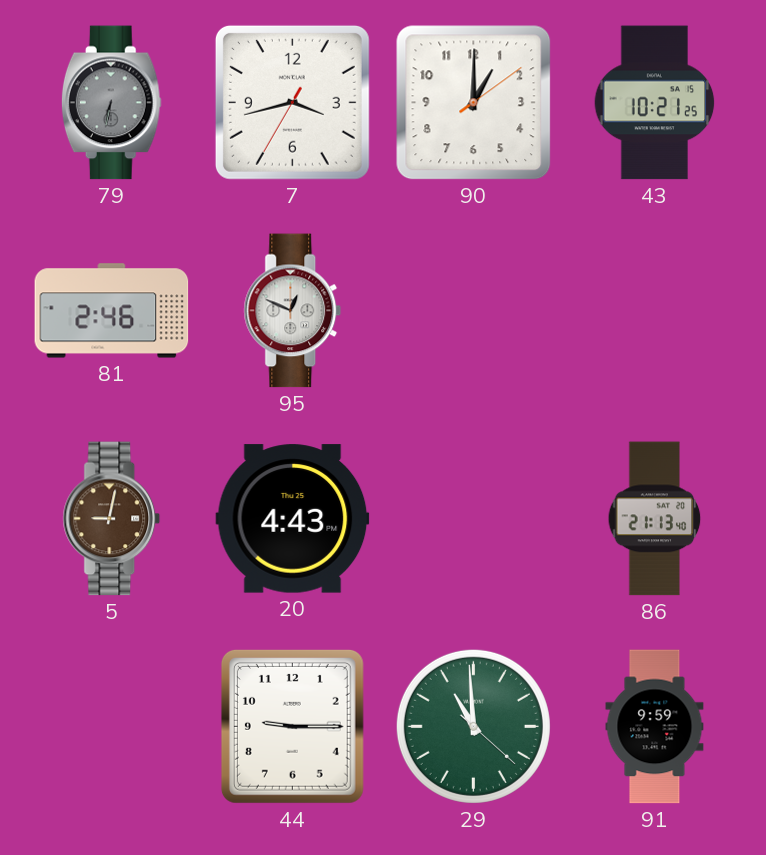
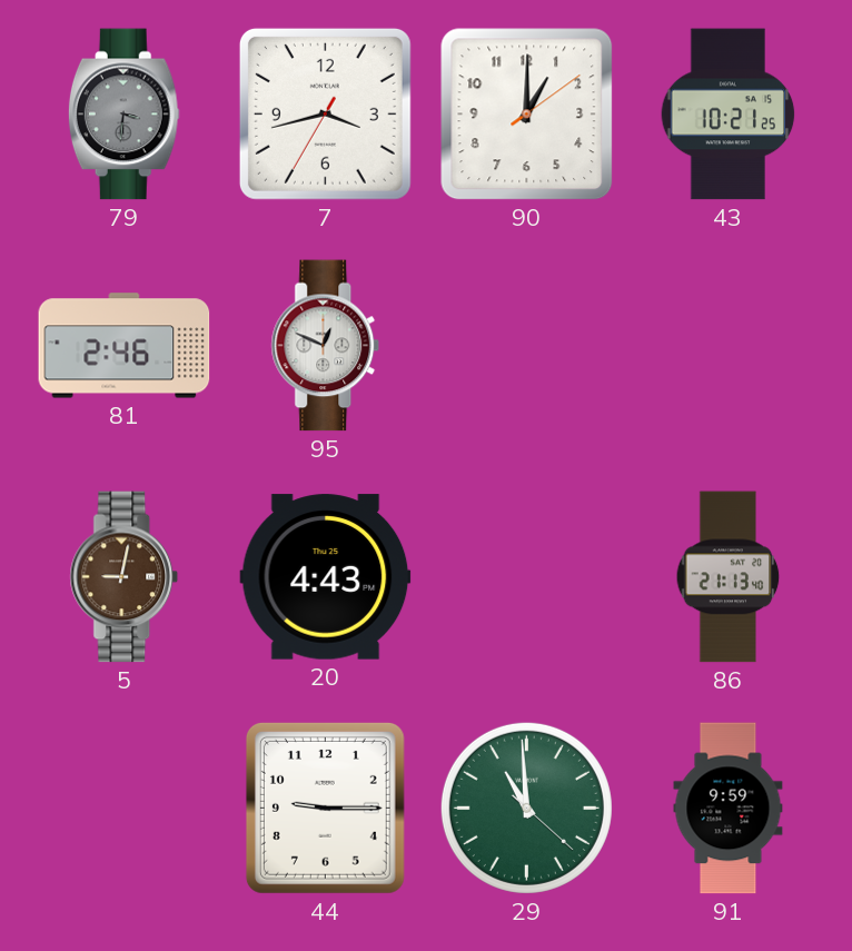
79: 6:32 -> 3:31 (123, 115)
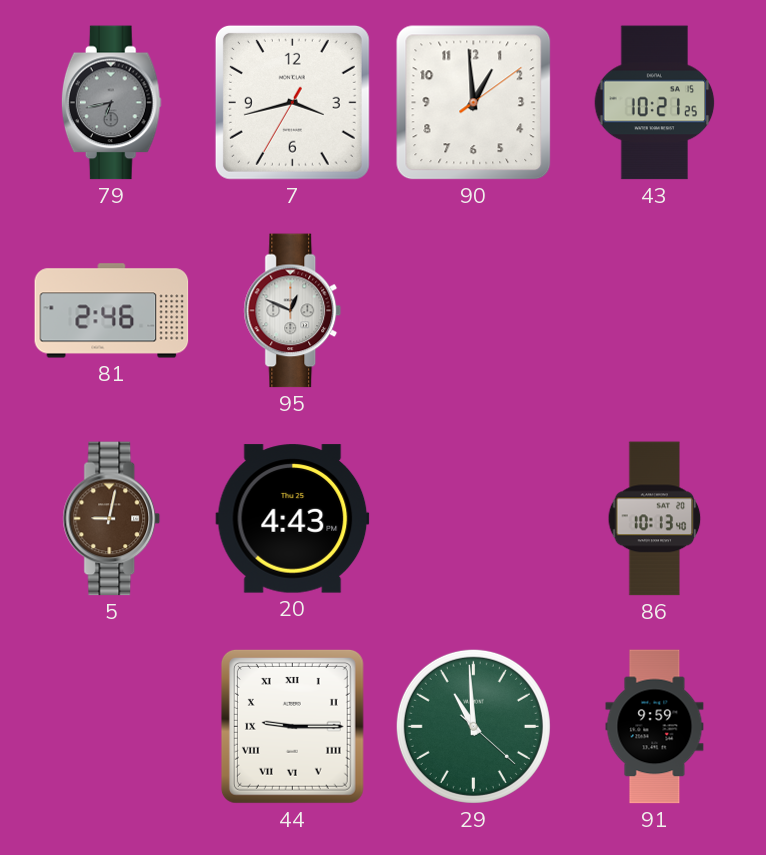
79: 3:31 -> 6:43 (111, 103)
90: 1:00 -> 12:59 (474, 103)
86: 21:13 -> 10:13 (655, 519)
44 numerals: Arabic -> Roman (292, 726)
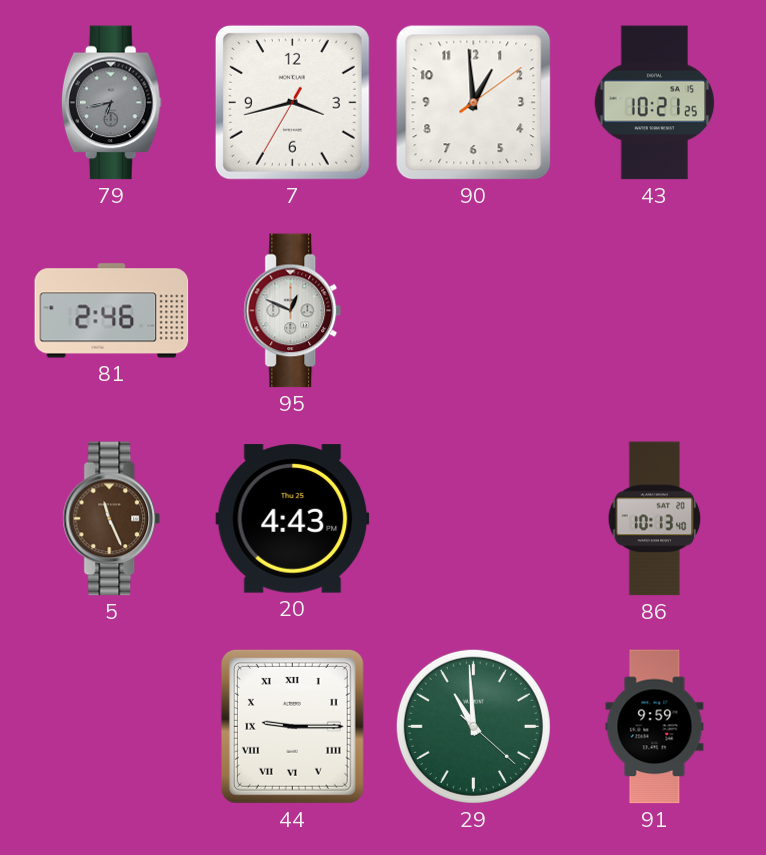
5: 9:02 -> 11:26 (112, 519)
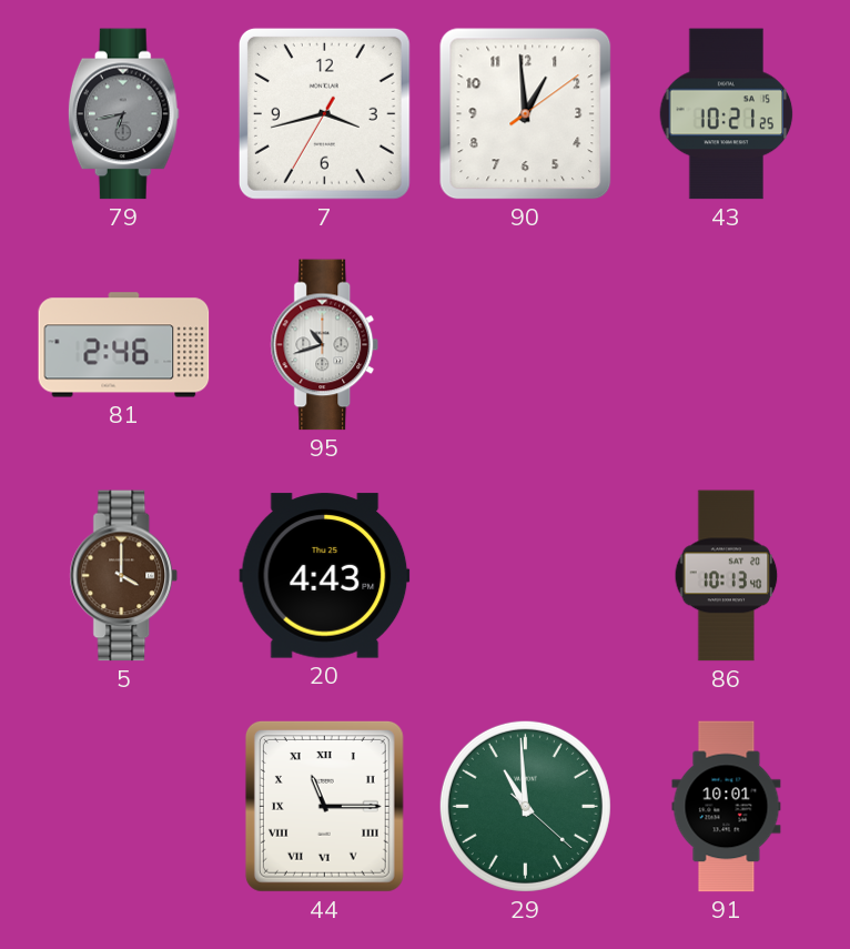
95: 12:49 -> 10:42 (325, 345)
5: 11:26 -> 4:00 (124, 576)
44: 9:15 -> 11:15 (324, 806)
91: 9:59 -> 10:01 (727, 807)
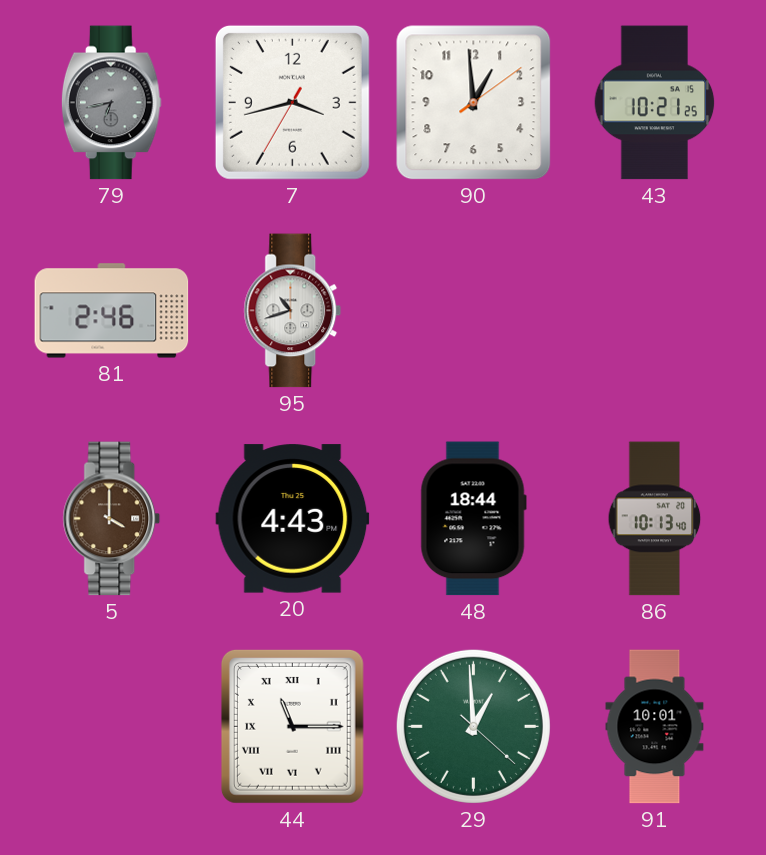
48: none -> 18:44 (473, 519)
29: 10:59 -> 12:59 (473, 726)
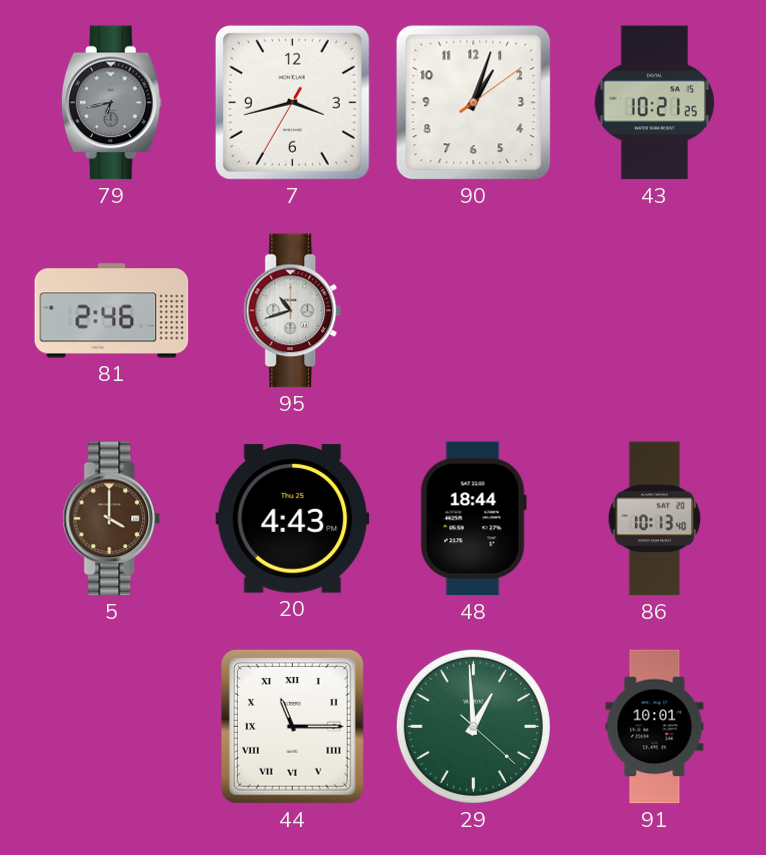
90: 12:59 -> 1:03 (474, 103)
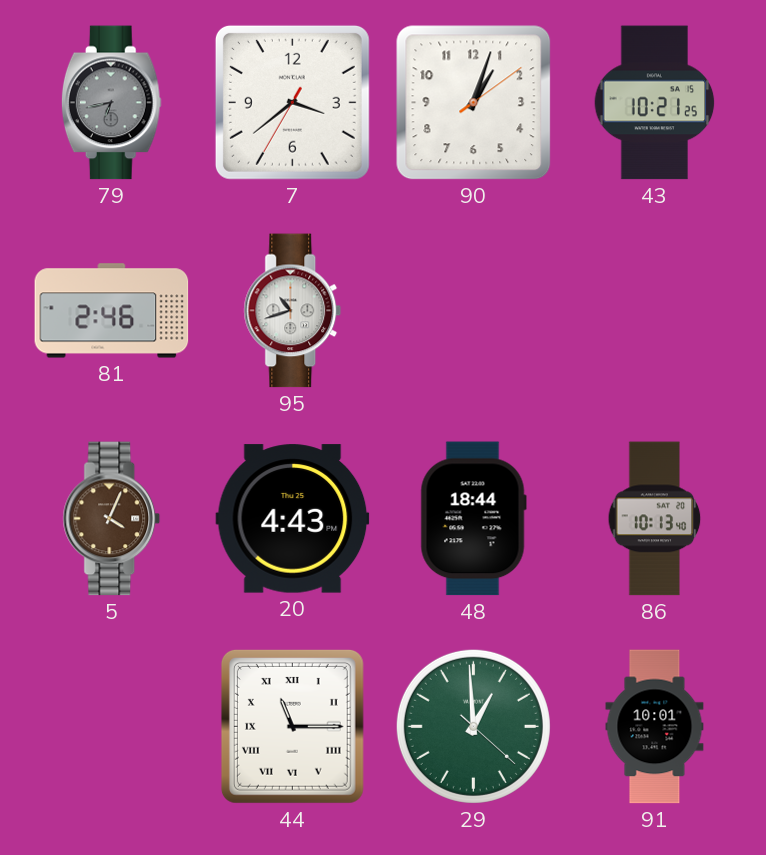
7: 3:42 -> 3:38 (292, 102)
5: 4:00 -> 4:04 (112, 519)
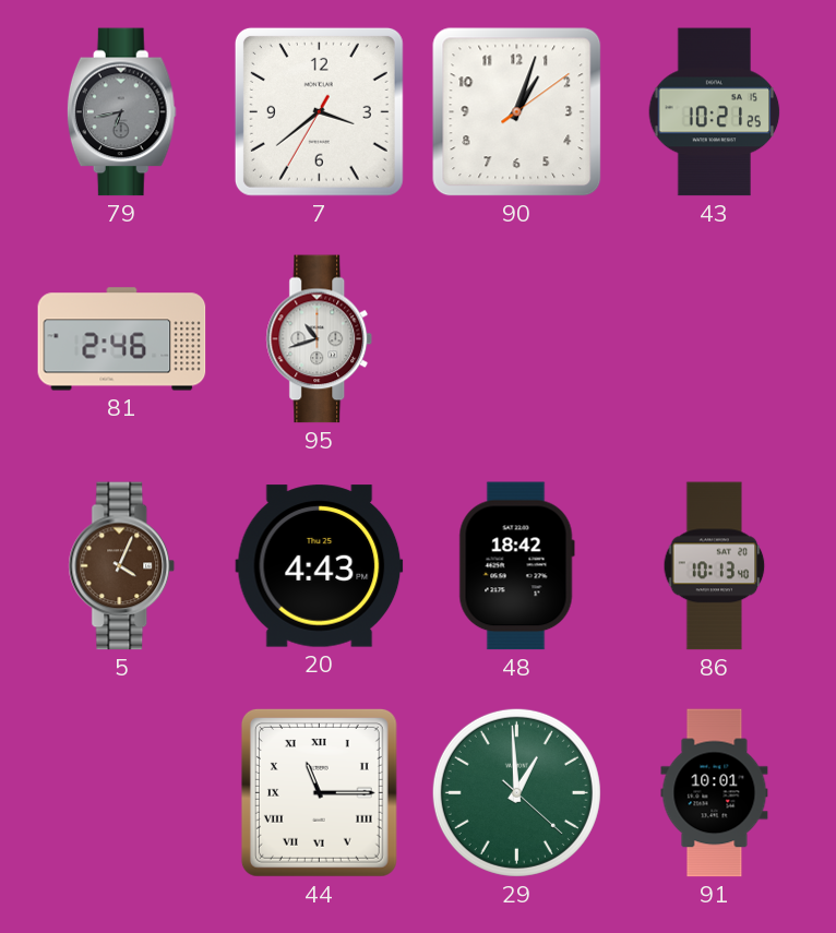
48: 18:44 -> 18:42 (516, 566)
